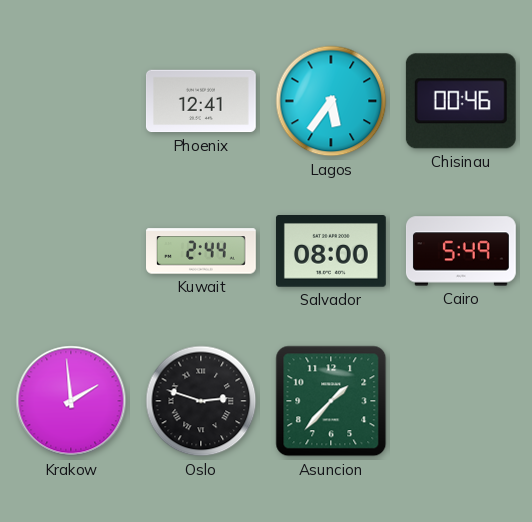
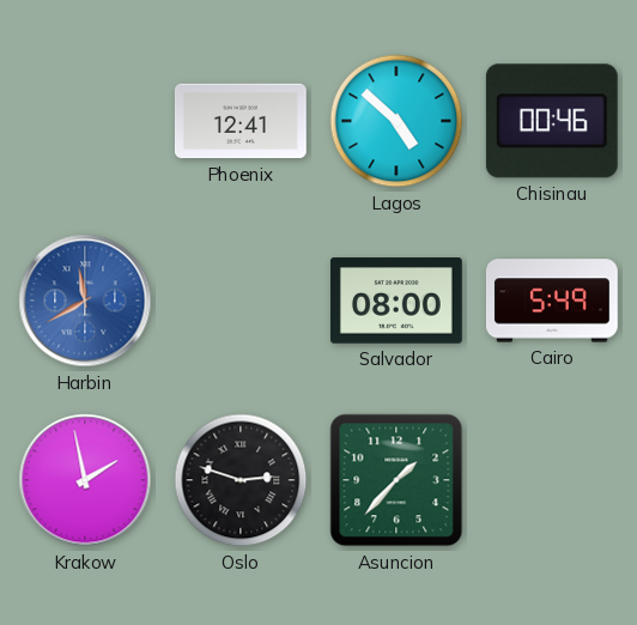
Lagos: 5:36 -> 4:52 (396, 121)
Harbin: none -> 11:40 (85, 301)
Kuwait: 2:44 -> none (202, 251)
Krakow: 1:59 -> 1:58 (85, 480)
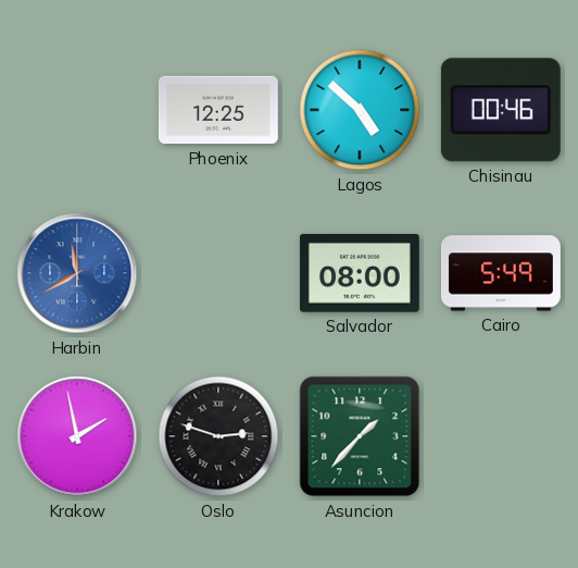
Phoenix: 12:41 -> 12:25 (218, 110)
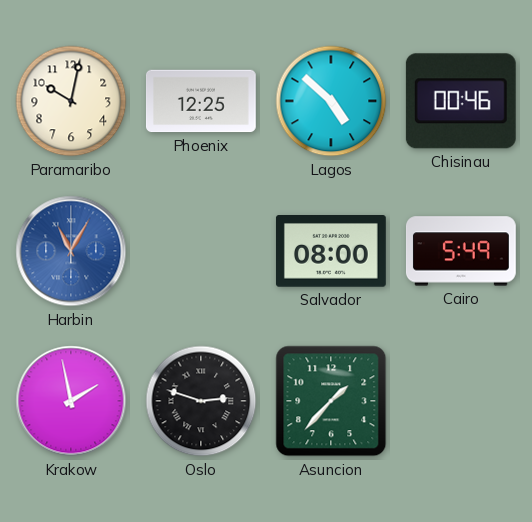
Paramaribo: none -> 10:02 (71, 101)
Harbin: 11:40 -> 11:05 (71, 251)
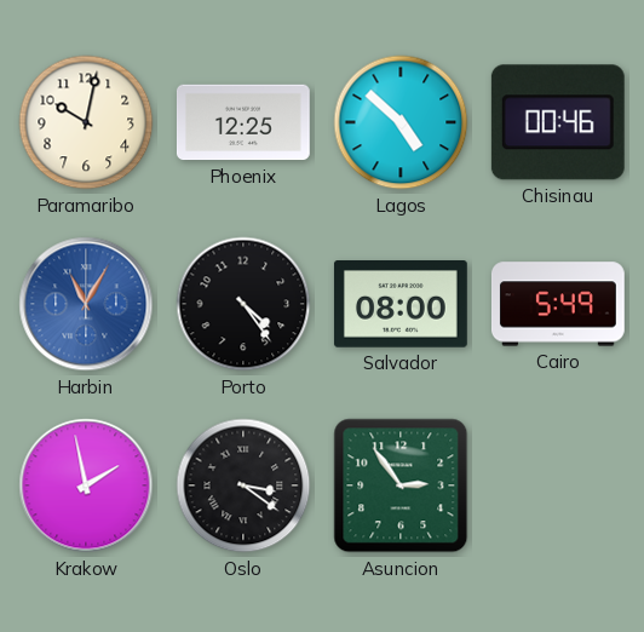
Porto: none -> 4:24 (243, 304)
Oslo: 2:48 -> 3:21 (243, 486)
Asuncion: 1:37 -> 2:54 (401, 486)
